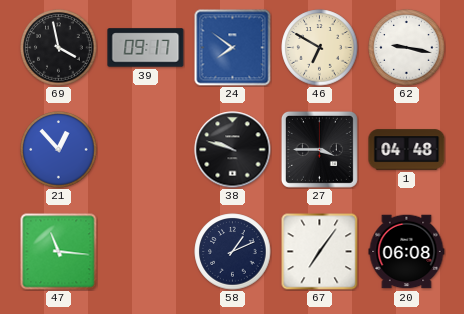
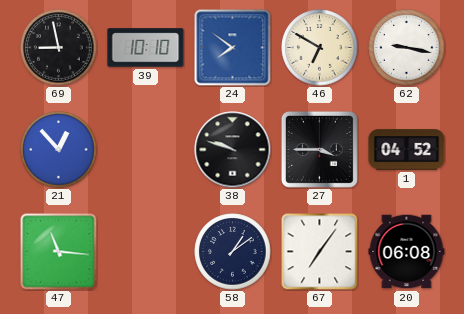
69: 3:58 -> 8:58 (59, 48)
39: 09:17 -> 10:10 (146, 48)
1: 04:48 -> 04:52 (407, 150)
58: 1:11 -> 1:09 (233, 252)
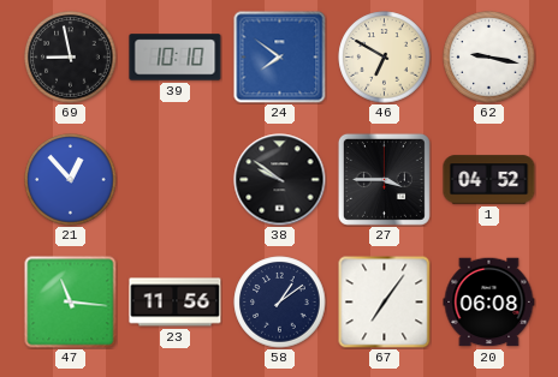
38: 9:48 -> 9:51 (280, 180)
23: none -> 11:56 (176, 303)
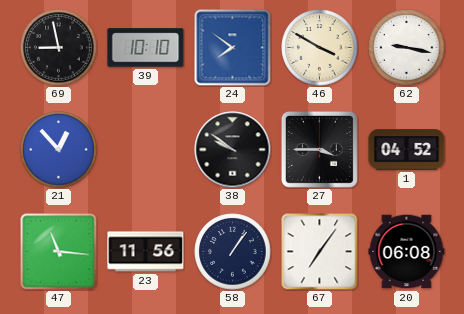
46: 6:50 -> 3:50 (320, 48)
58: 1:09 -> 1:06 (233, 252)
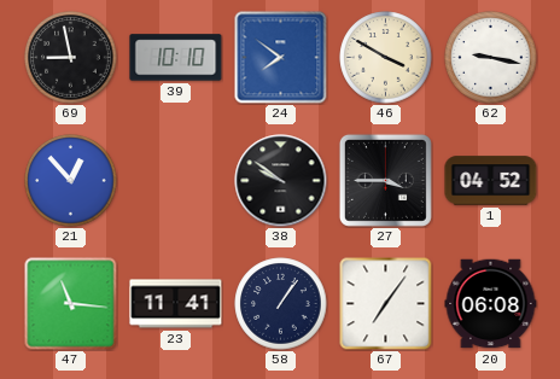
23: 11:56 -> 11:41 (176, 304)
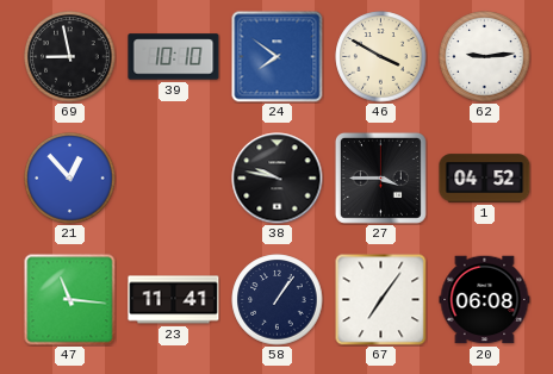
62: 9:17 -> 9:14 (485, 57)
38: 9:51 -> 9:47 (278, 179)
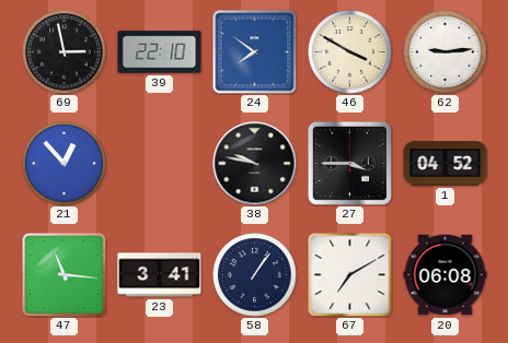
69: 8:58 -> 2:58 (65, 52)
39: 10:10 -> 22:10 (160, 52)
23: 11:41 -> 3:41 (160, 275)
67: 7:06 -> 7:10 (349, 275)
